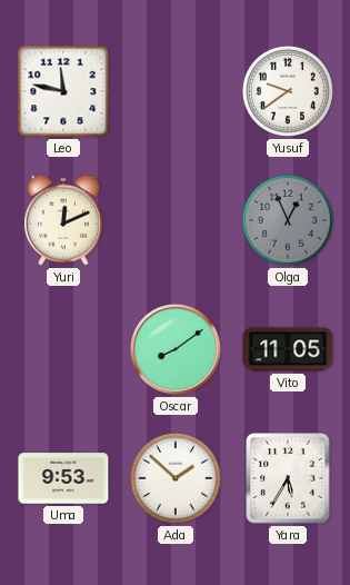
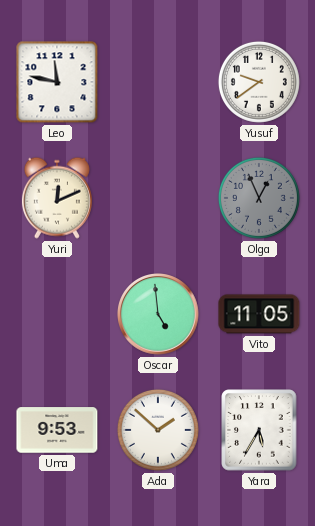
Oscar: 8:09 -> 4:59 (159, 315)
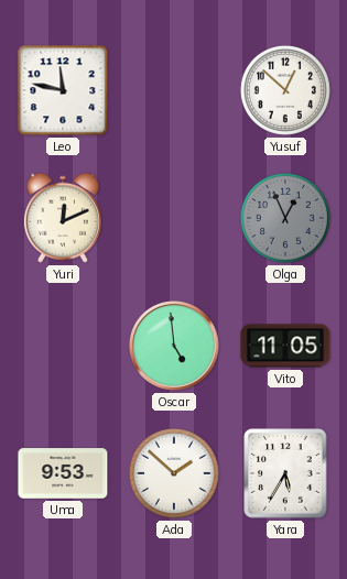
Yusuf: 9:39 -> 12:52 (285, 90)
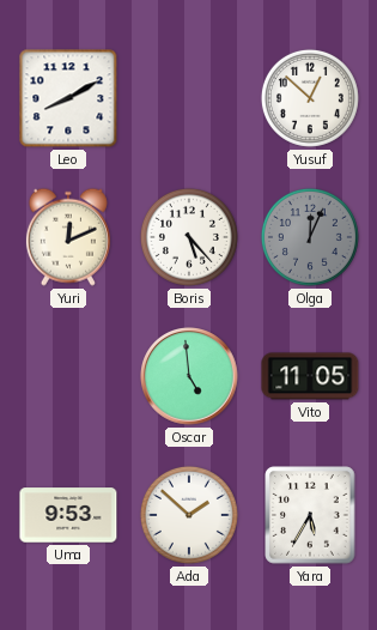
Leo: 11:47 -> 8:10 (68, 98)
Boris: none -> 5:23 (189, 237)
Olga: 12:56 -> 12:04 (310, 237)
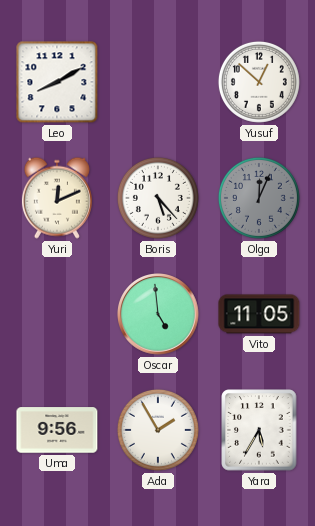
Uma: 9:53 -> 9:56 (57, 430)
Ada: 1:52 -> 1:55 (158, 430)
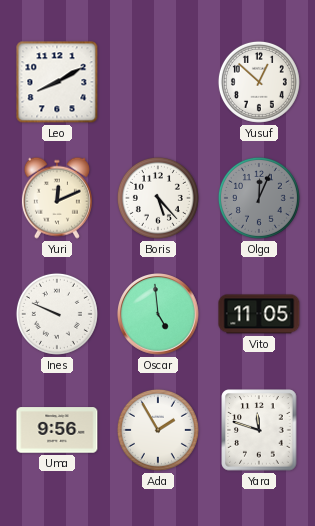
Ines: none -> 9:49 (57, 314)
Yara: 5:35 -> 11:48 (259, 430)
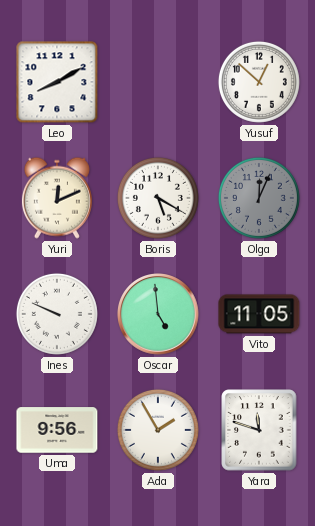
Boris: 5:23 -> 5:20 (158, 198)
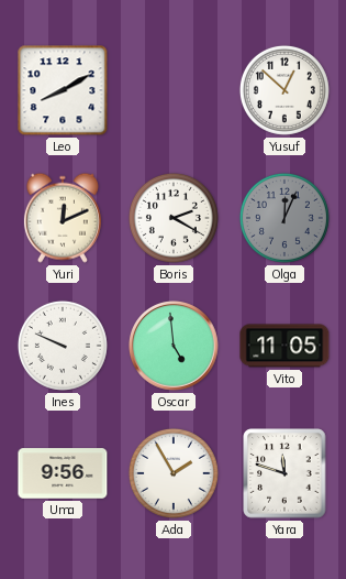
Boris: 5:20 -> 2:20 (174, 218)
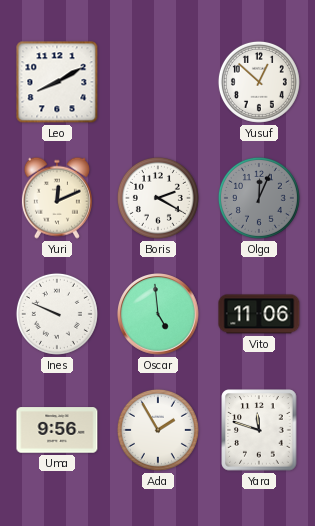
Vito: 11:05 -> 11:06 (259, 314)
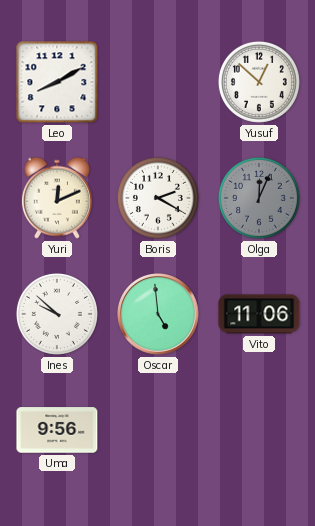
Ines: 9:49 -> 9:52 (57, 314)
Ada: 1:55 -> none (158, 430)
Yara: 11:48 -> none (259, 430)
